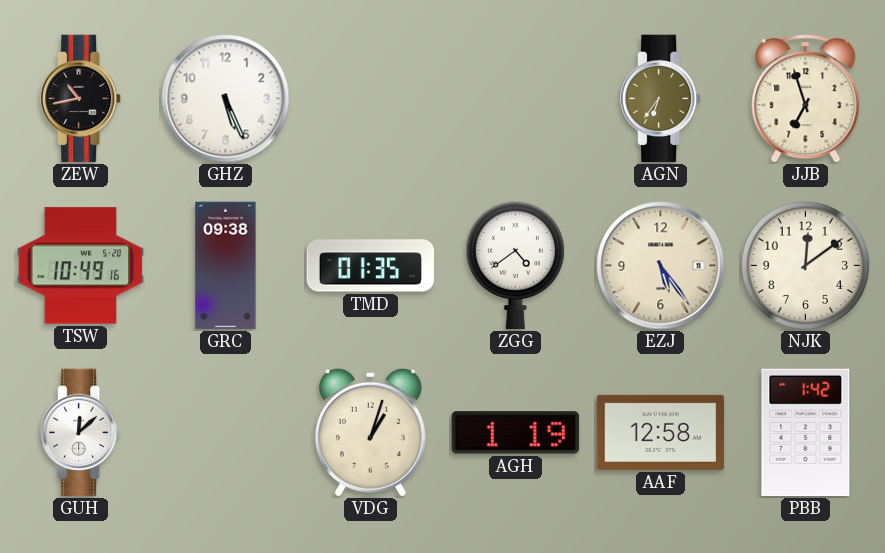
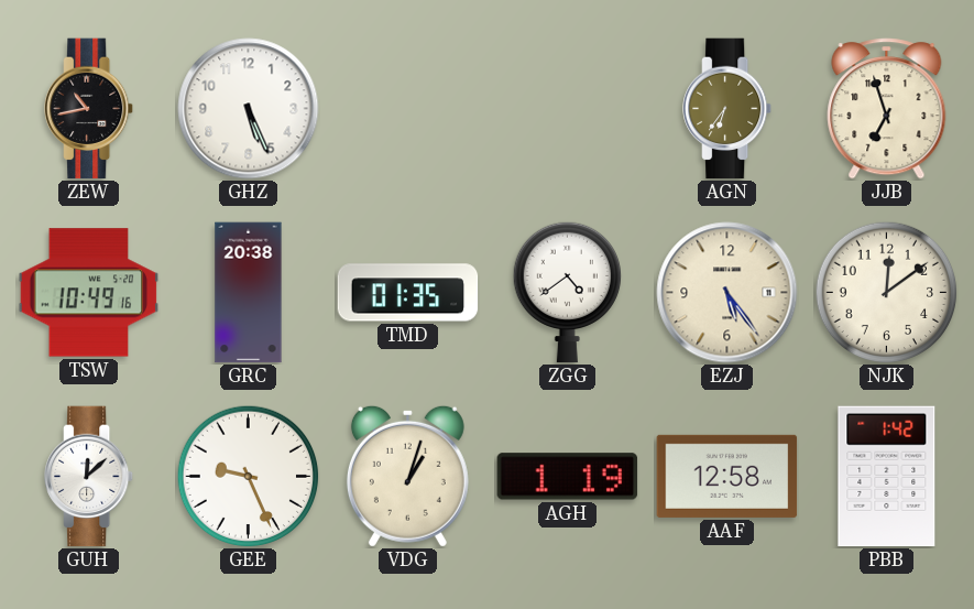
GRC: 09:38 -> 20:38 (249, 293)
GEE: none -> 9:26 (248, 476)
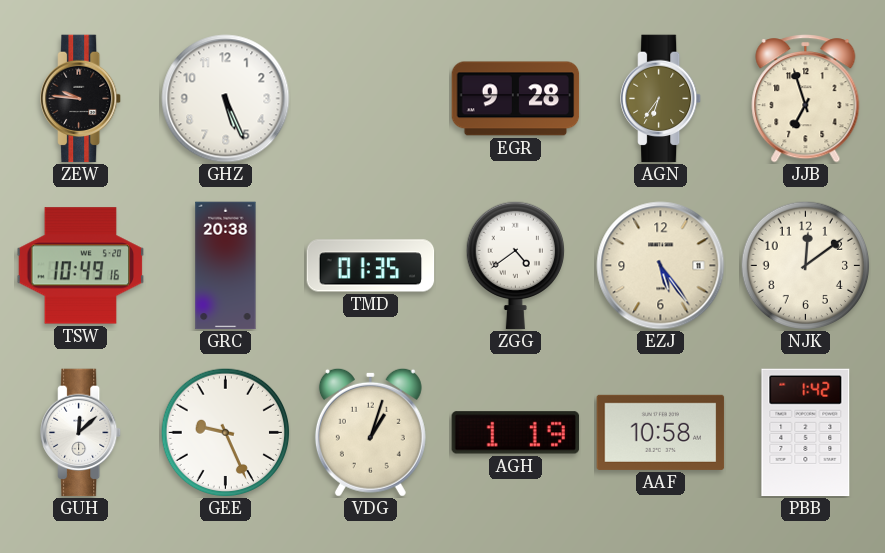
ZEW: 10:43 -> 9:46 (82, 99)
EGR: none -> 9:28 (516, 99)
AAF: 12:58 -> 10:58 (661, 432)
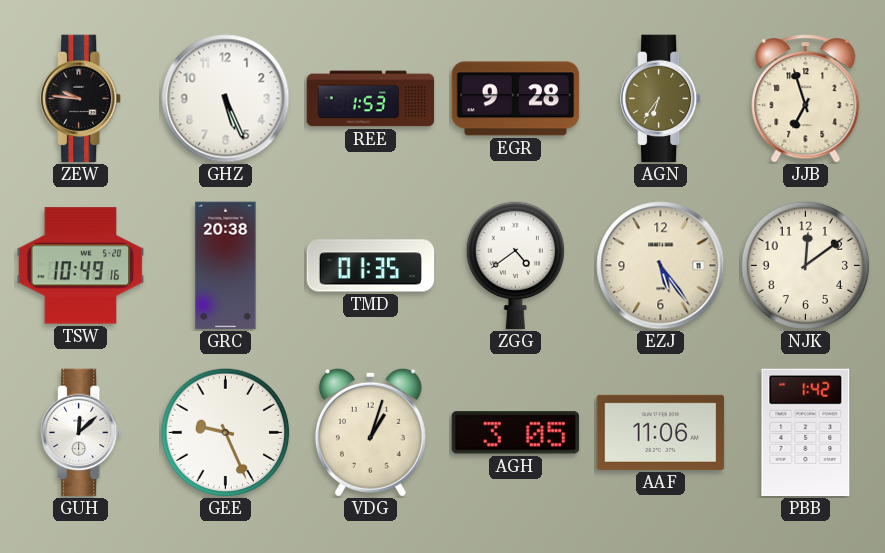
REE: none -> 1:53 (371, 99)
AGH: 1:19 -> 3:05 (516, 433)
AAF: 10:58 -> 11:06 (661, 432)
